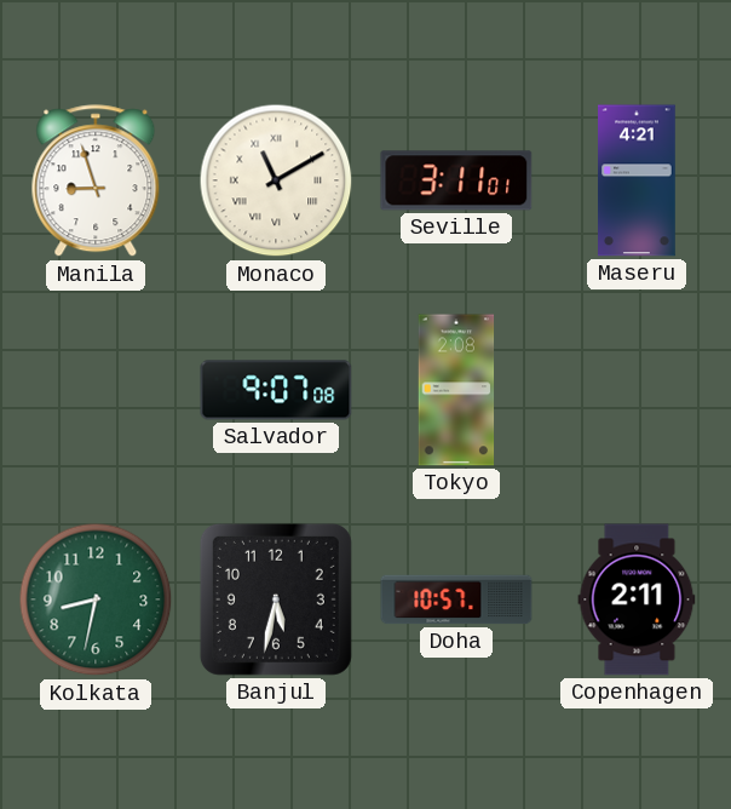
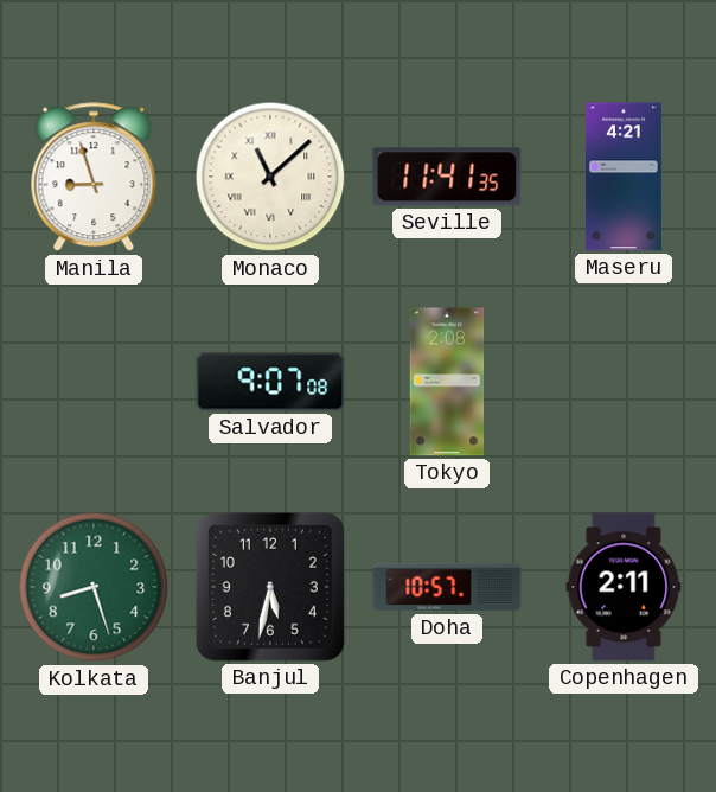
Monaco: 11:10 -> 11:08 (270, 177)
Seville: 3:11 -> 11:41 (447, 177)
Kolkata: 8:32 -> 8:27 (94, 587)
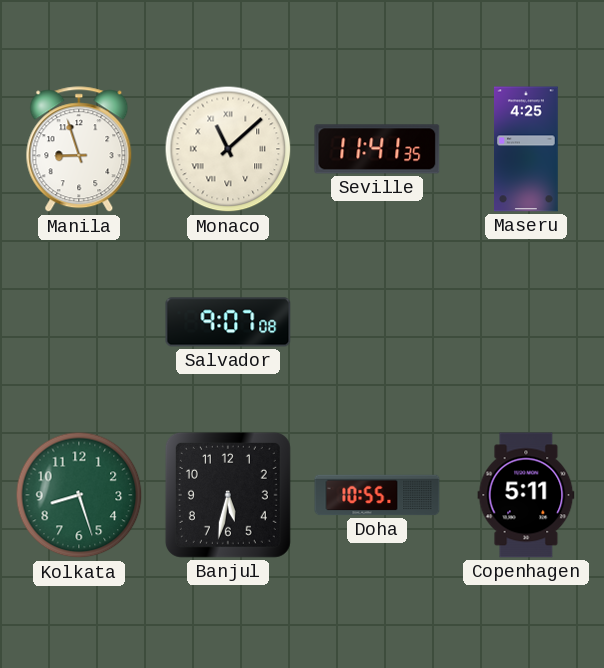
Maseru: 4:21 -> 4:25 (527, 149)
Tokyo: 2:08 -> none (447, 382)
Doha: 10:57 -> 10:55 (377, 495)
Copenhagen: 2:11 -> 5:11 (526, 495)
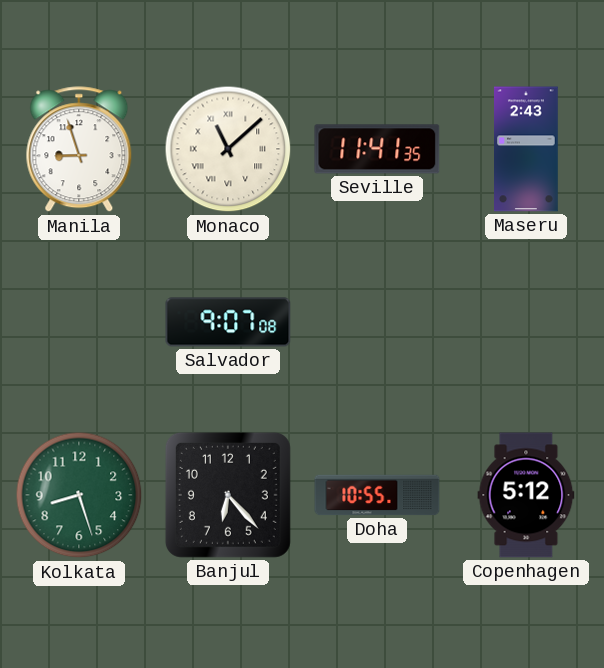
Maseru: 4:25 -> 2:43 (527, 149)
Banjul: 5:32 -> 6:23 (228, 495)
Copenhagen: 5:11 -> 5:12 (526, 495)
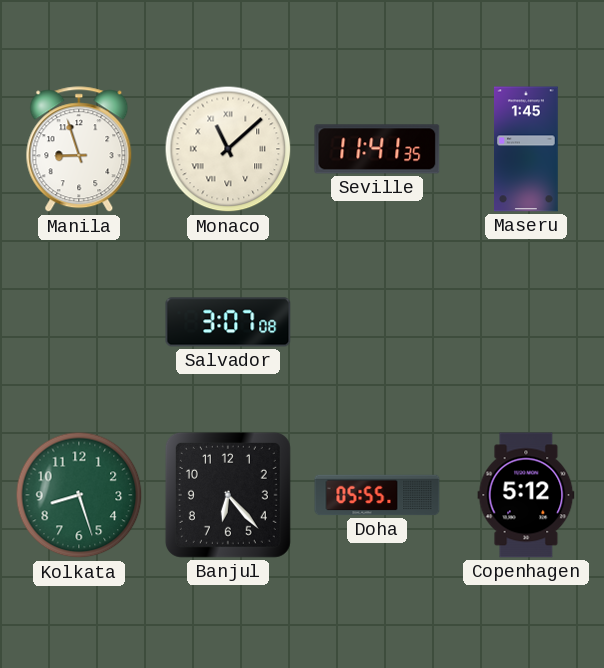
Maseru: 2:43 -> 1:45 (527, 149)
Salvador: 9:07 -> 3:07 (228, 322)
Doha: 10:55 -> 05:55 (377, 495)
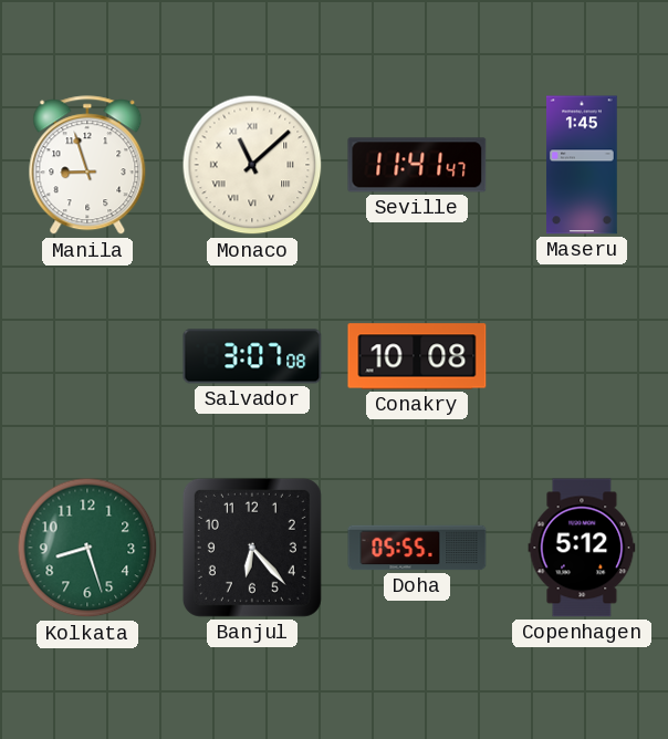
Seville: 11:41:35 -> 11:41:47 (417, 165)
Conakry: none -> 10:08 (417, 356)
